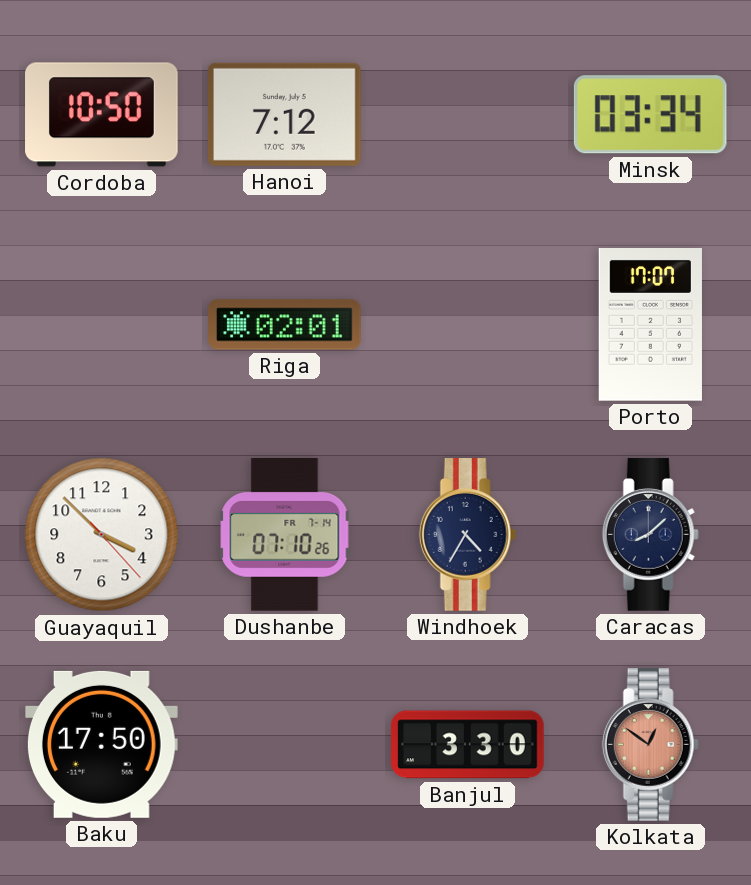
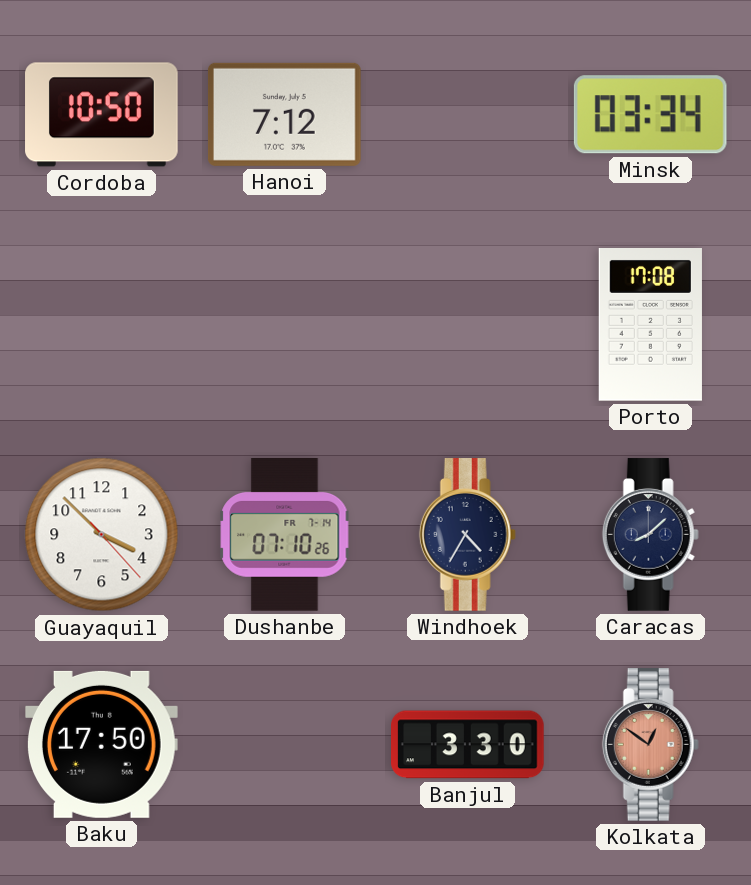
Riga: 02:01 -> none (285, 325)
Porto: 17:07 -> 17:08 (650, 325)
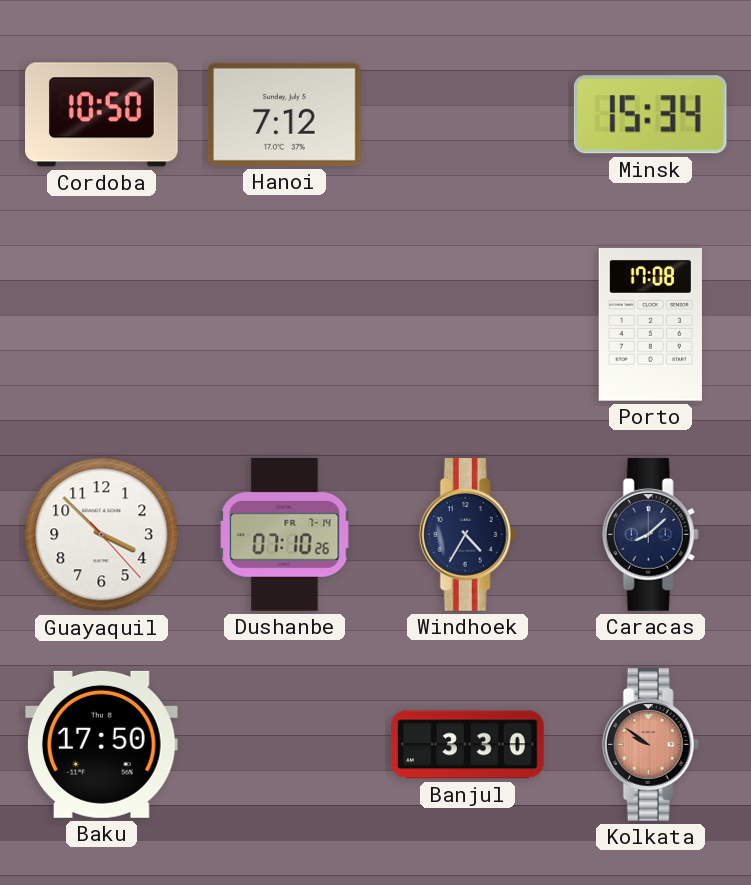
Minsk: 03:34 -> 15:34 (650, 115)
Kolkata: 12:51 -> 9:51 (650, 745)
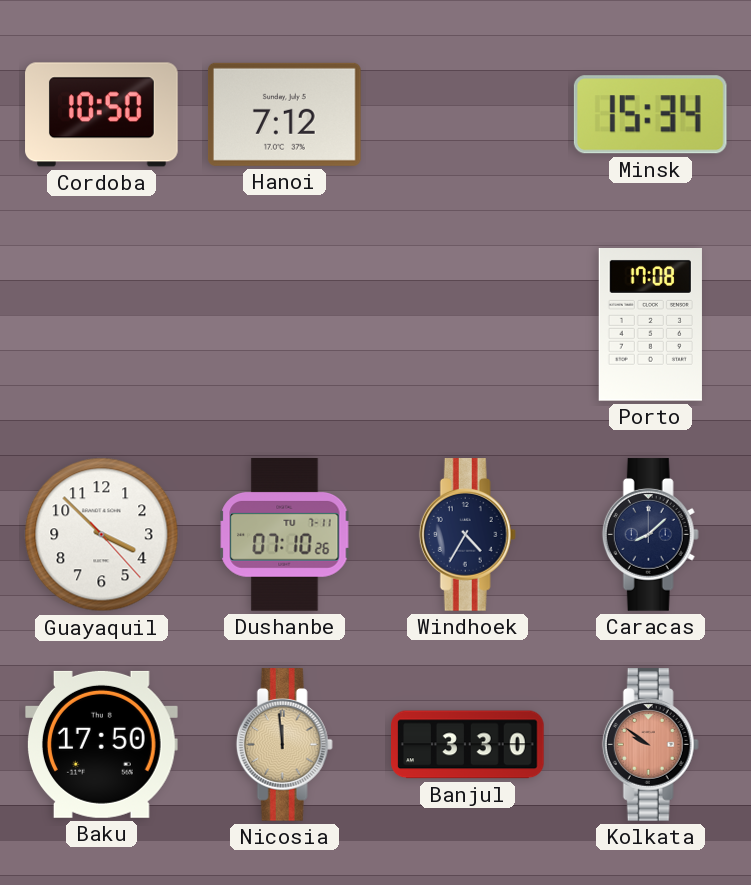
Dushanbe date: FR 7-14 -> TU 7-11 (285, 535)
Nicosia: none -> 11:59 (284, 745)
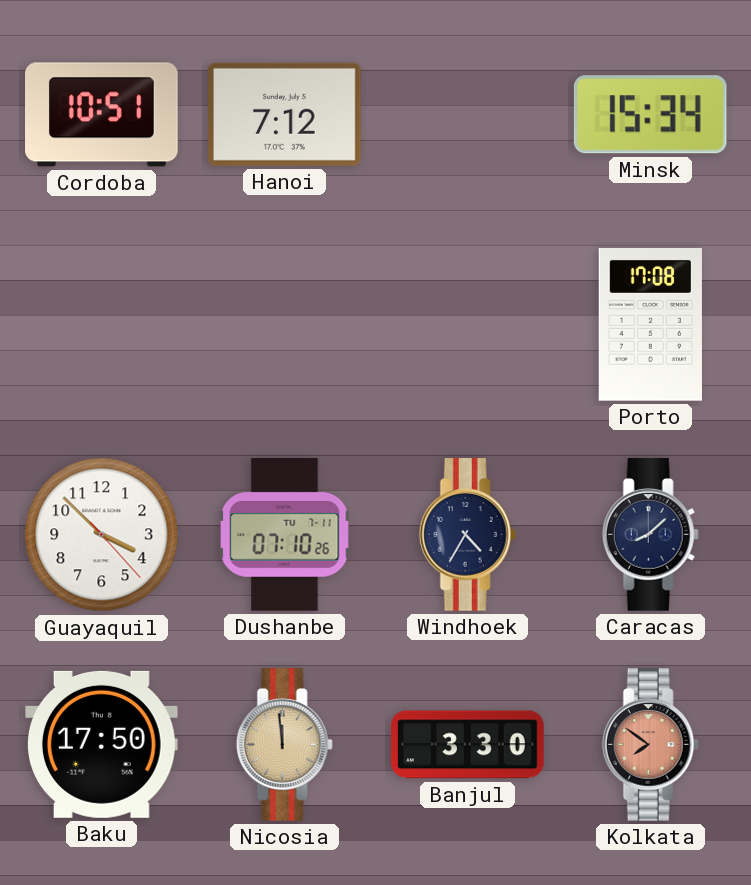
Cordoba: 10:50 -> 10:51 (102, 115)
Kolkata: 9:51 -> 7:51 (650, 745)
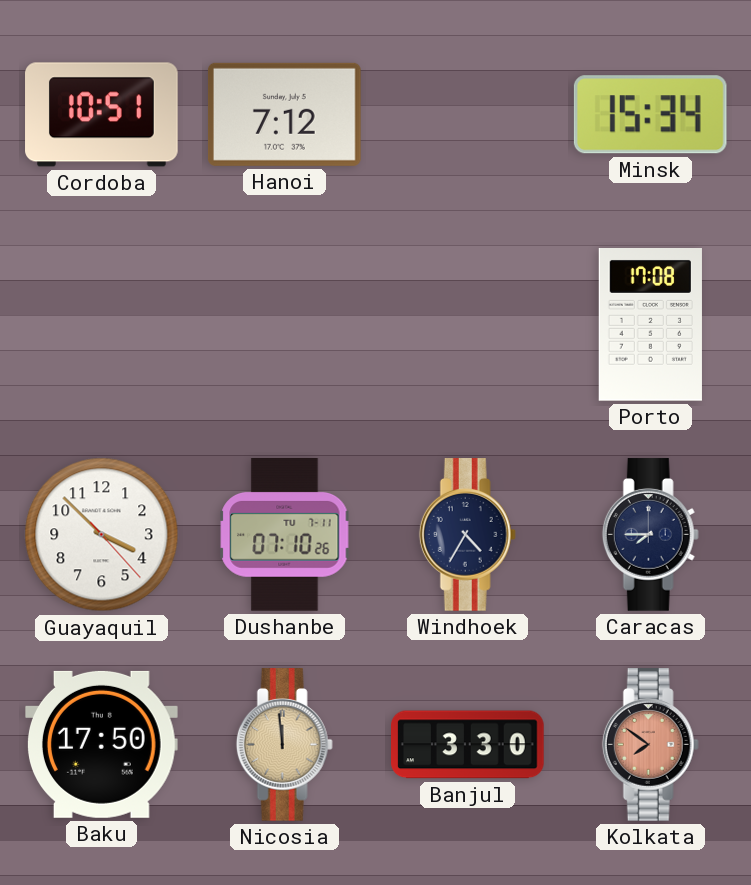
Caracas: 8:08 -> 7:45 (650, 535)
